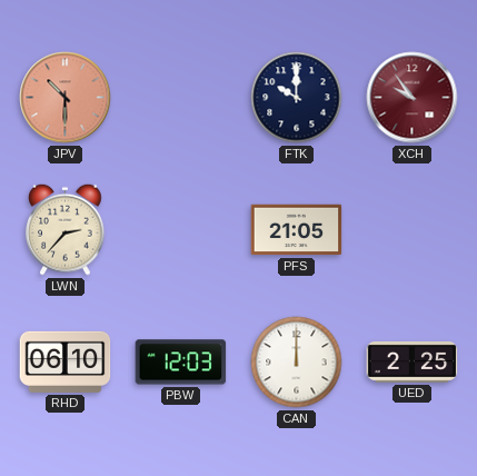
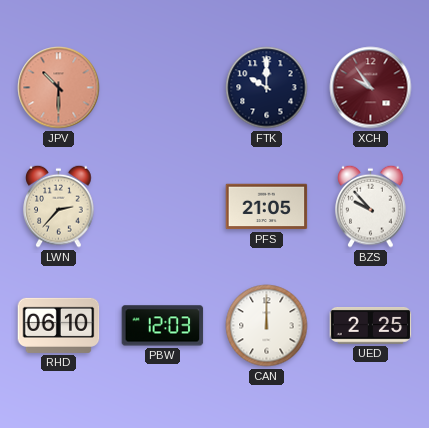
BZS: none -> 9:53 (371, 206)
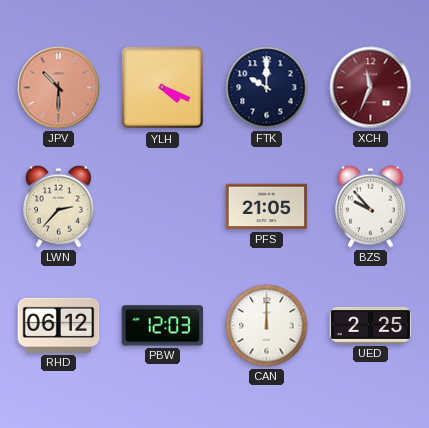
YLH: none -> 4:19 (163, 88)
XCH: 9:54 -> 11:34 (371, 88)
RHD: 06:10 -> 06:12 (59, 325)
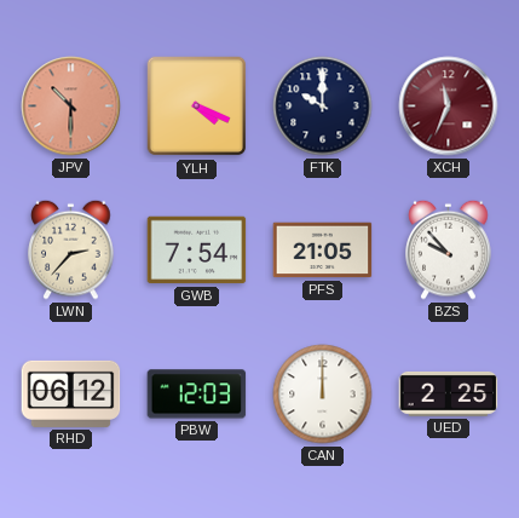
GWB: none -> 7:54 (197, 251)
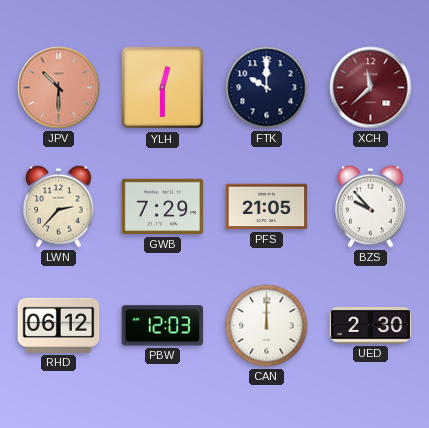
YLH: 4:19 -> 12:30 (163, 88)
XCH: 11:34 -> 11:38 (371, 88)
GWB: 7:54 -> 7:29 (163, 207)
UED: 2:25 -> 2:30 (371, 326)
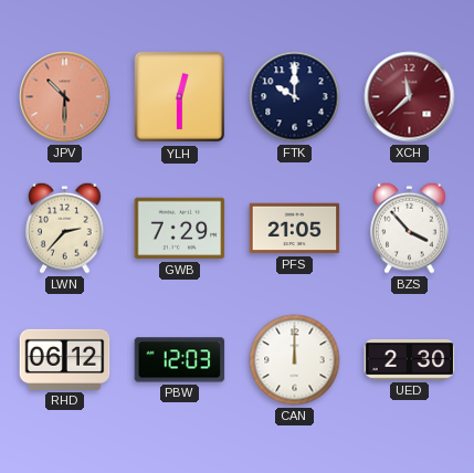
BZS: 9:53 -> 3:53 (410, 228)
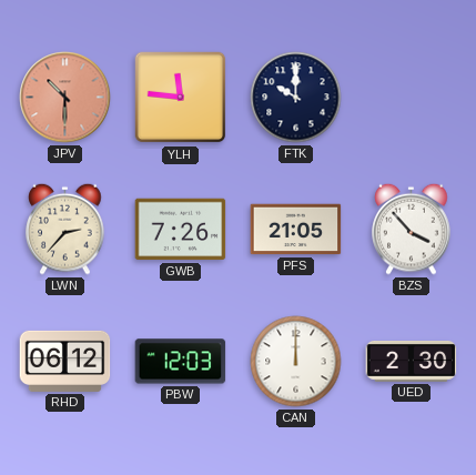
YLH: 12:30 -> 11:46 (181, 98)
XCH: 11:38 -> none (410, 97)
GWB: 7:29 -> 7:26 (181, 230)
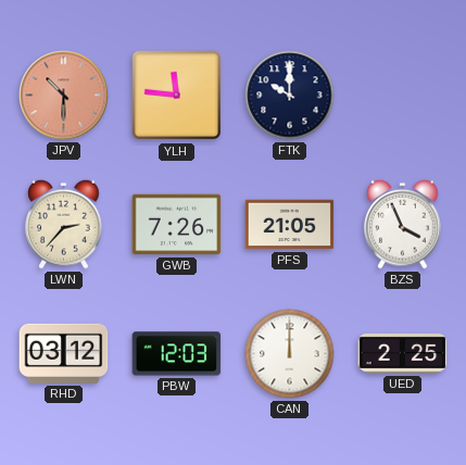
BZS: 3:53 -> 3:56 (403, 224)
RHD: 06:12 -> 03:12 (64, 353)
UED: 2:30 -> 2:25 (403, 354)
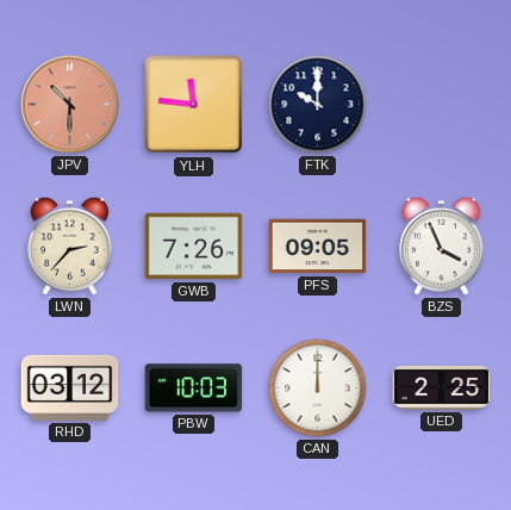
PFS: 21:05 -> 09:05 (318, 247)
PBW: 12:03 -> 10:03 (194, 388)
